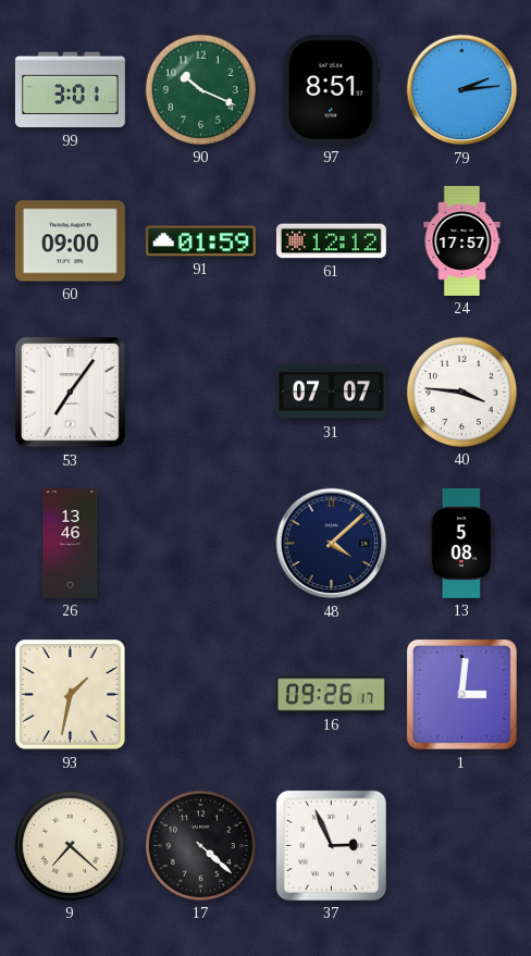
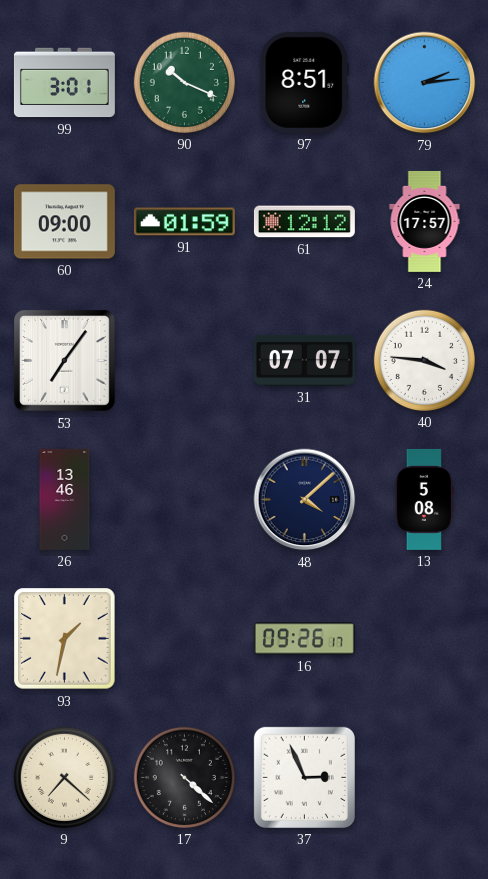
1: 3:01 -> none (462, 695)
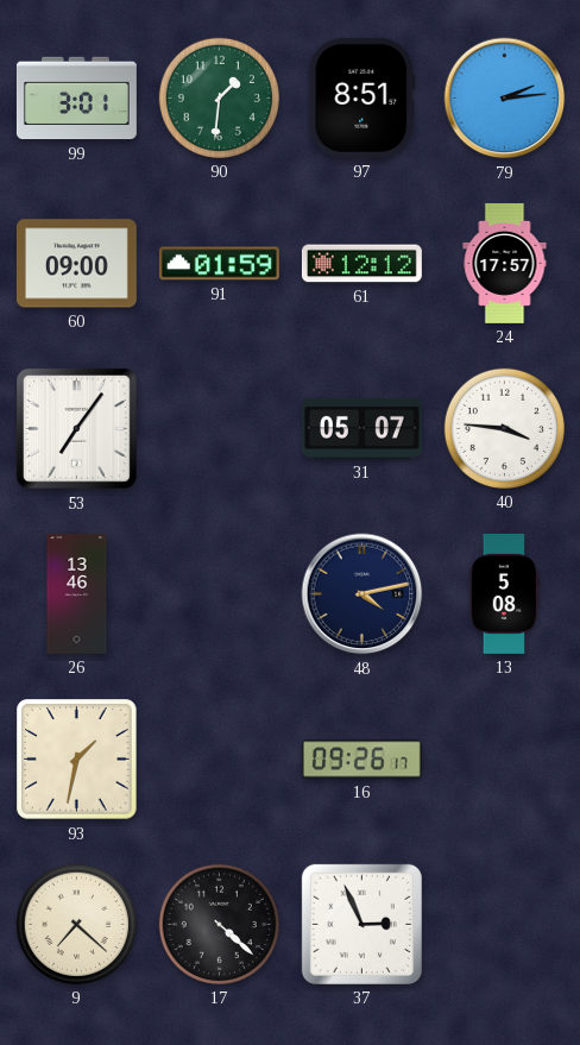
90: 10:19 -> 1:31 (219, 97)
31: 07:07 -> 05:07 (361, 428)
48: 4:08 -> 4:13 (363, 594)
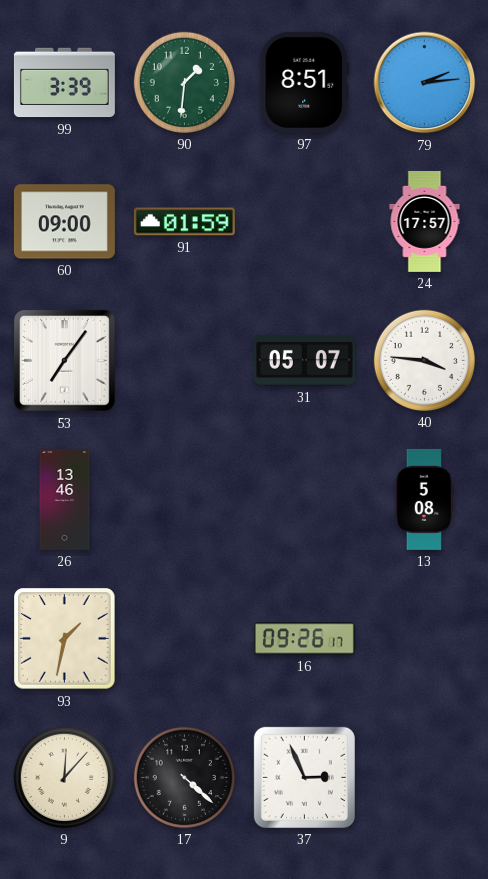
99: 3:01 -> 3:39 (64, 83)
61: 12:12 -> none (361, 264)
48: 4:13 -> none (363, 594)
9: 7:22 -> 12:07 (64, 777)
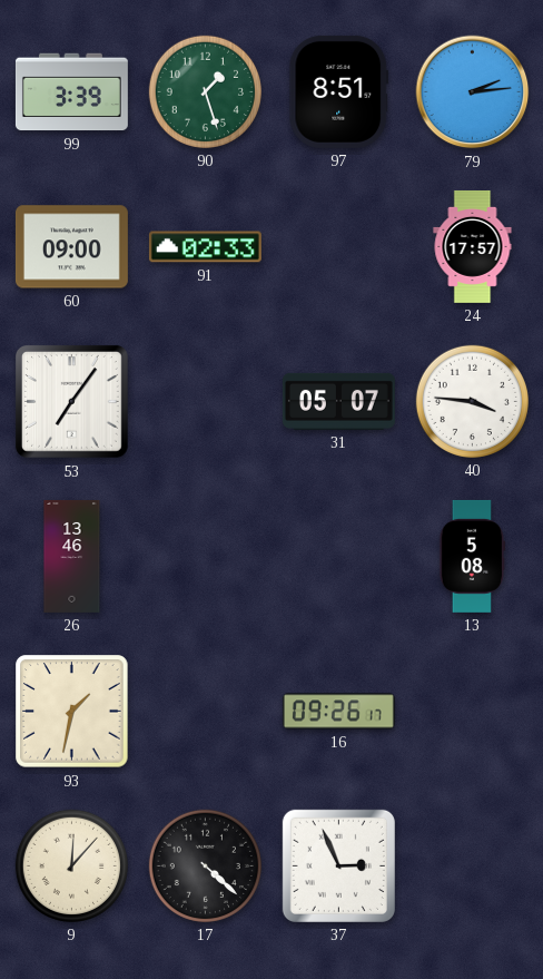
90: 1:31 -> 1:27 (205, 91)
91: 01:59 -> 02:33 (205, 247)
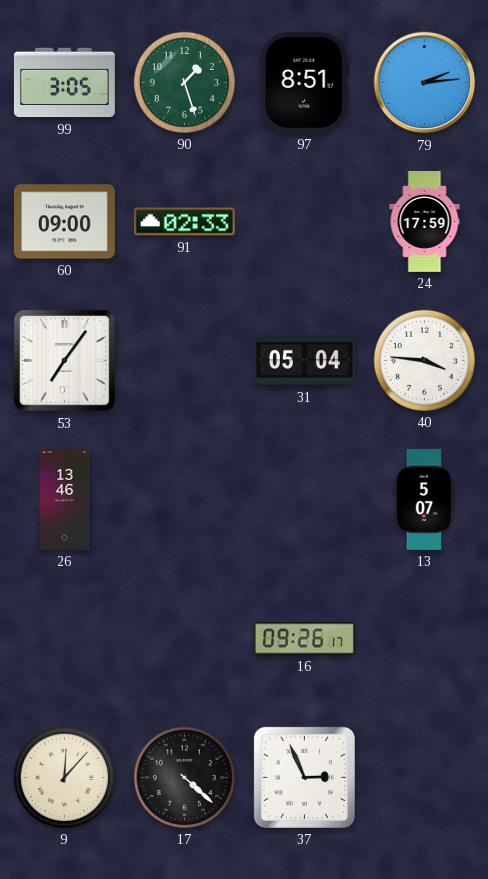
99: 3:39 -> 3:05 (64, 83)
24: 17:57 -> 17:59 (425, 221)
31: 05:07 -> 05:04 (304, 360)
13: 5:08 -> 5:07 (425, 499)
93: 1:32 -> none (72, 712)
